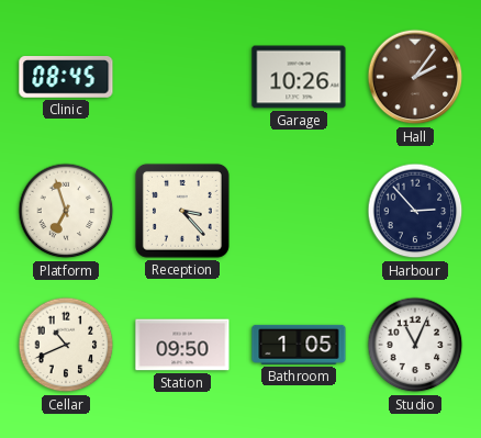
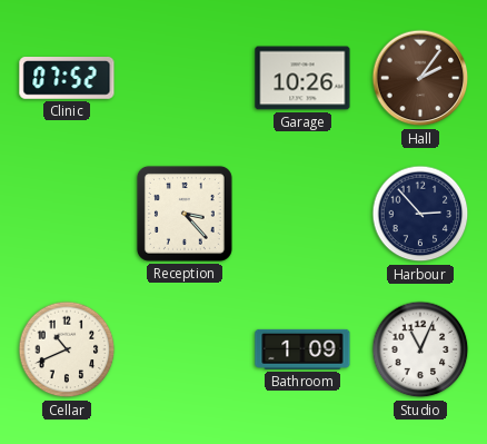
Clinic: 08:45 -> 07:52 (67, 79)
Platform: 6:57 -> none (66, 211)
Station: 09:50 -> none (182, 345)
Bathroom: 1:05 -> 1:09 (302, 349)
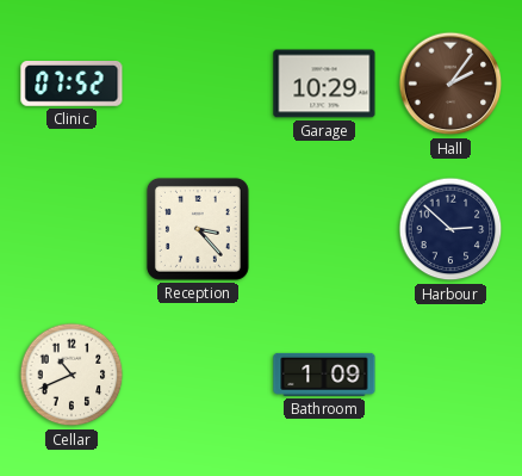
Garage: 10:26 -> 10:29 (324, 84)
Harbour: 2:53 -> 2:52 (450, 229)
Studio: 11:04 -> none (420, 349)
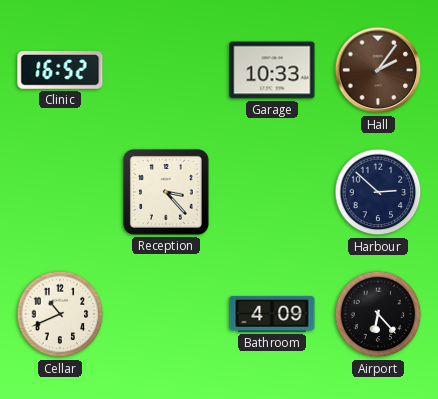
Clinic: 07:52 -> 16:52 (60, 71)
Garage: 10:29 -> 10:33 (272, 70)
Bathroom: 1:09 -> 4:09 (272, 314)
Airport: none -> 6:23 (378, 314)
